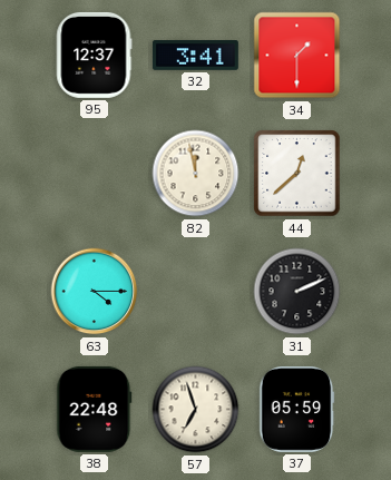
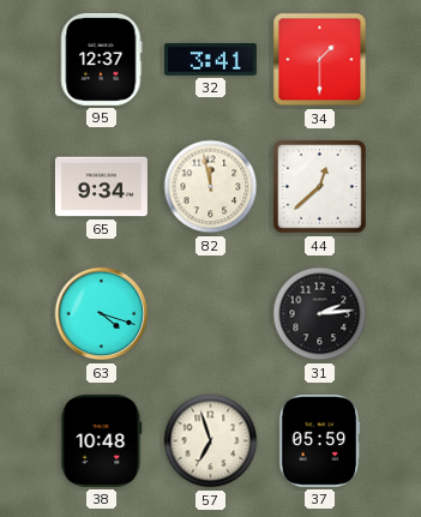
65: none -> 9:34 (101, 187)
63: 4:15 -> 4:18 (102, 314)
31: 2:11 -> 2:14 (320, 314)
38: 22:48 -> 10:48 (102, 440)
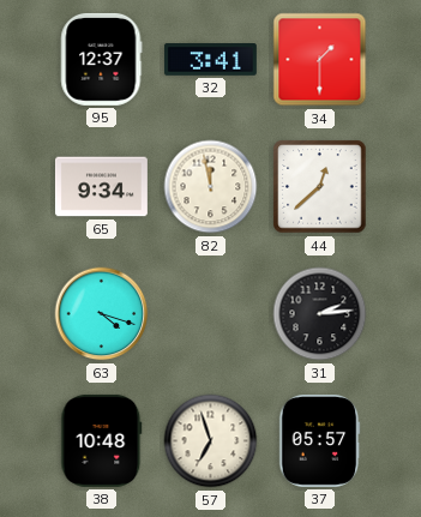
37: 05:59 -> 05:57 (319, 440)
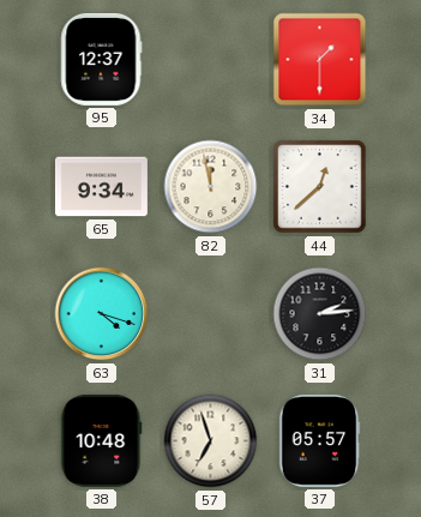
32: 3:41 -> none (210, 60)
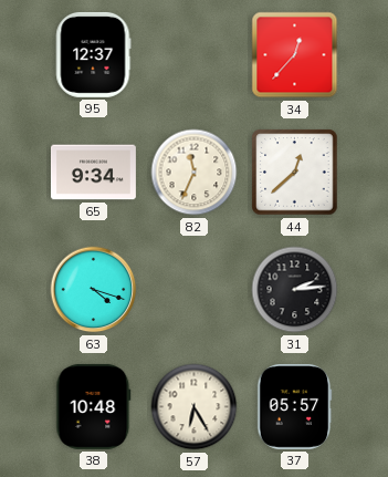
34: 1:30 -> 12:37 (295, 55)
82: 11:58 -> 11:34 (195, 173)
57: 6:57 -> 6:25 (195, 407)
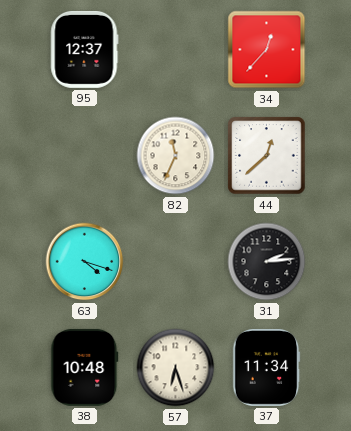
65: 9:34 -> none (93, 173)
57: 6:25 -> 6:27 (176, 368)
37: 05:57 -> 11:34 (266, 367)
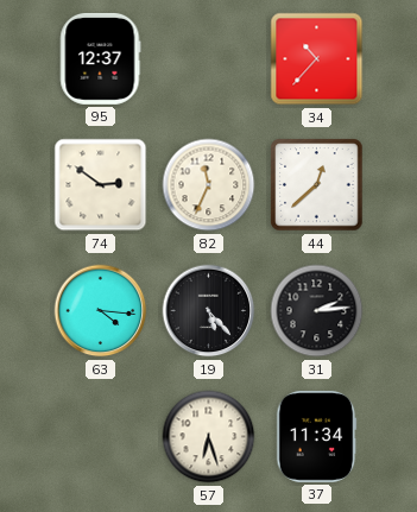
34: 12:37 -> 10:37 (317, 59)
74: none -> 2:51 (101, 185)
63: 4:18 -> 4:16 (101, 311)
19: none -> 5:23 (209, 311)
38: 10:48 -> none (85, 367)
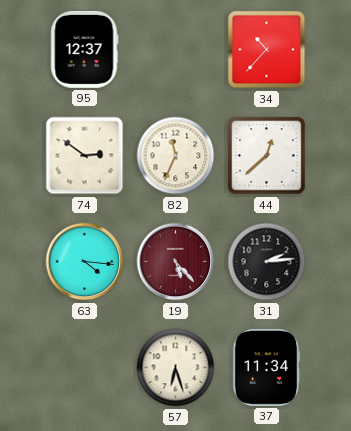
19 dial: black -> burgundy (176, 262)
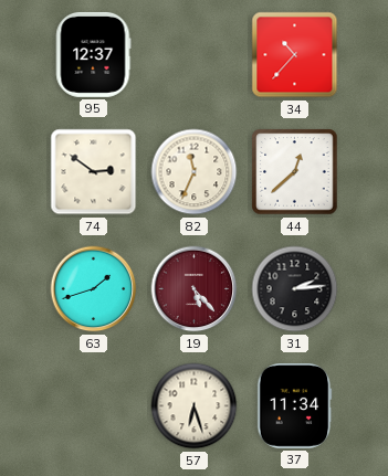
63: 4:16 -> 1:42 (94, 289)
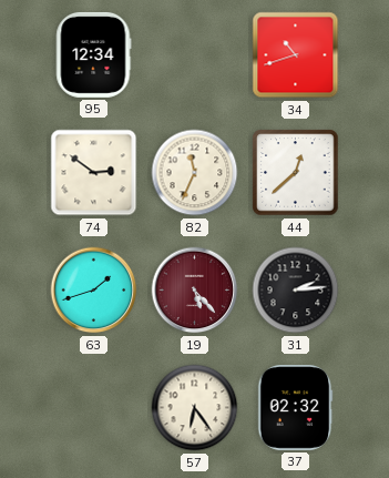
95: 12:37 -> 12:34 (94, 54)
34: 10:37 -> 10:42 (296, 55)
57: 6:27 -> 6:24 (195, 408)
37: 11:34 -> 02:32 (295, 407)
